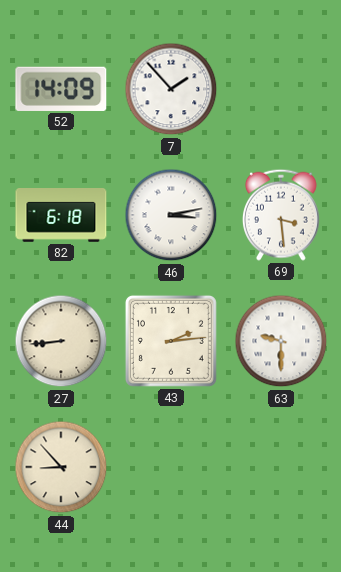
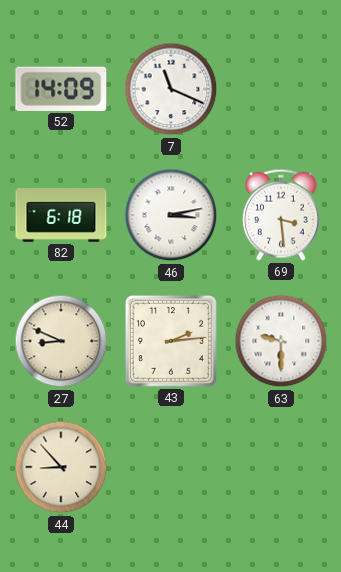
7: 1:53 -> 11:19 (171, 89)
27: 8:44 -> 8:49 (61, 341)
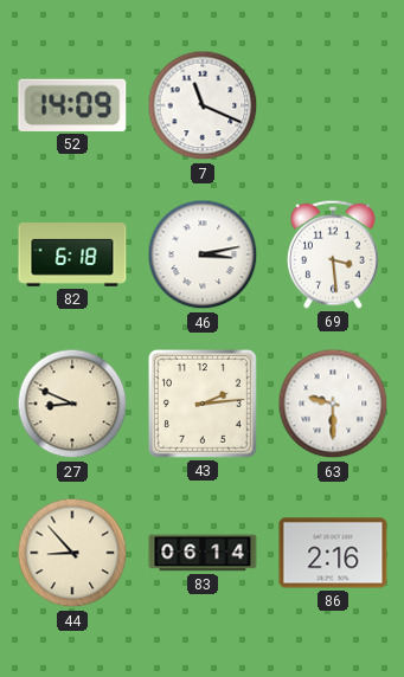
83: none -> 06:14 (203, 553)
86: none -> 2:16 (333, 553)
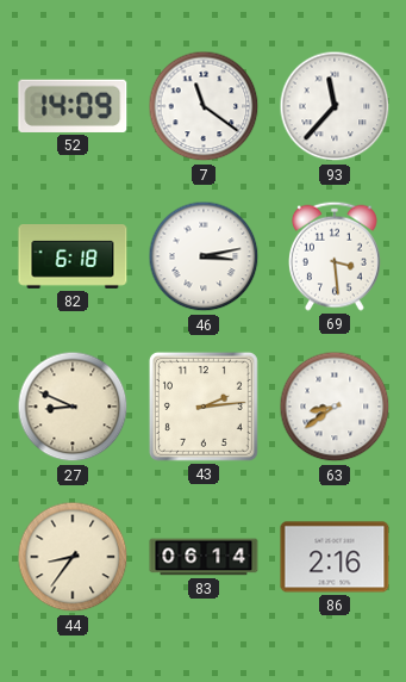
7: 11:19 -> 11:21 (204, 106)
93: none -> 11:37 (335, 106)
63: 9:30 -> 8:39 (335, 407)
44: 8:53 -> 8:36 (73, 557)
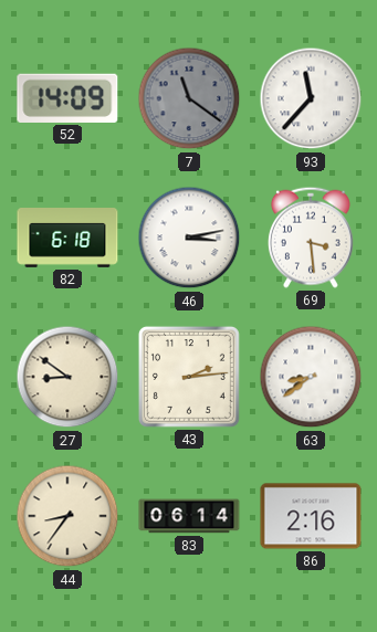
7 dial: white -> grey (189, 98)
27: 8:49 -> 8:51 (67, 377)
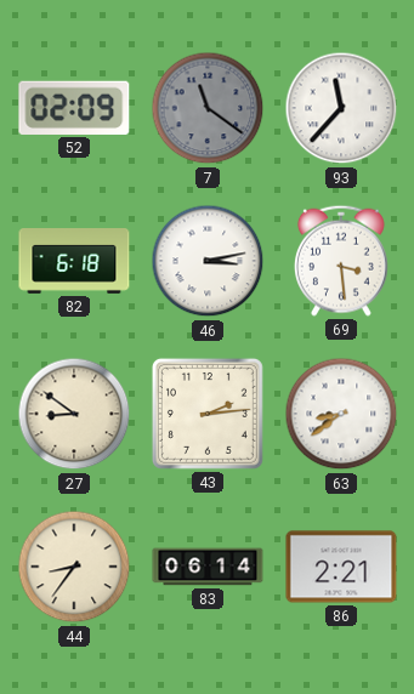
52: 14:09 -> 02:09 (74, 108)
86: 2:16 -> 2:21 (341, 567)
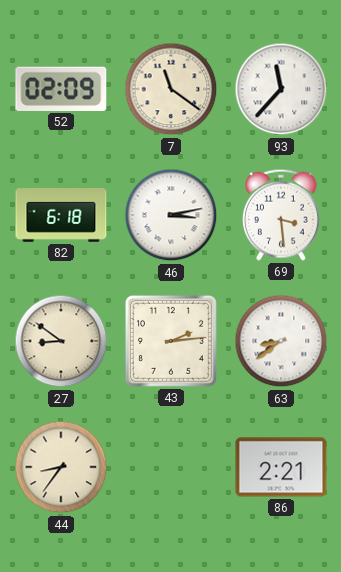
7 dial: grey -> cream (171, 89)
83: 06:14 -> none (208, 567)
